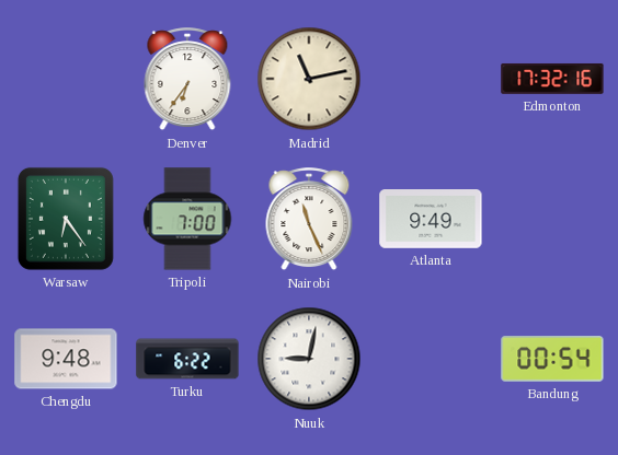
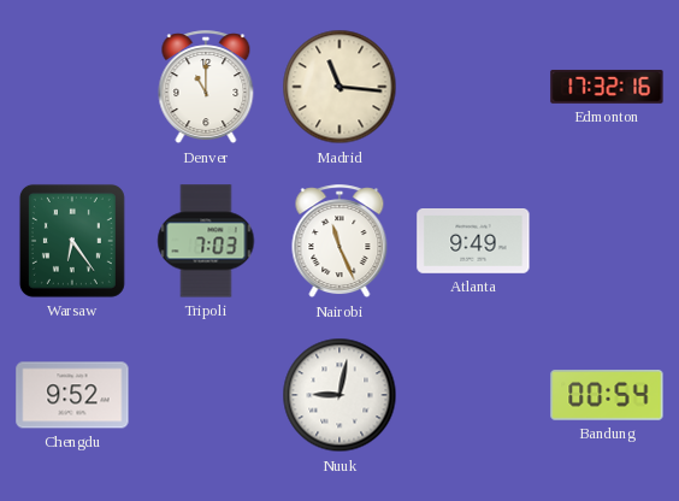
Denver: 6:36 -> 11:00 (206, 88)
Madrid: 11:13 -> 11:16 (339, 87)
Tripoli: 7:00 -> 7:03 (206, 241)
Chengdu: 9:48 -> 9:52 (72, 395)
Turku: 6:22 -> none (187, 359)
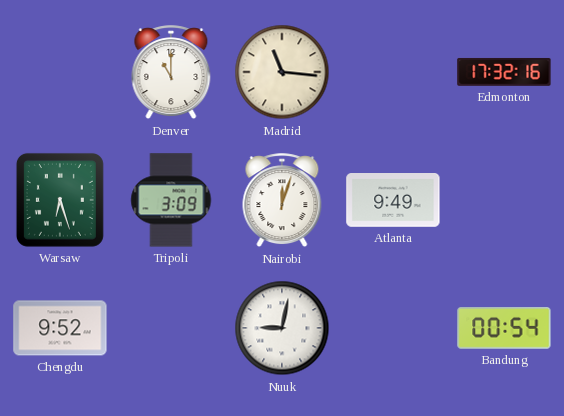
Warsaw: 6:24 -> 6:27 (60, 200)
Tripoli: 7:03 -> 3:09 (171, 200)
Nairobi: 11:26 -> 12:03 (282, 201)
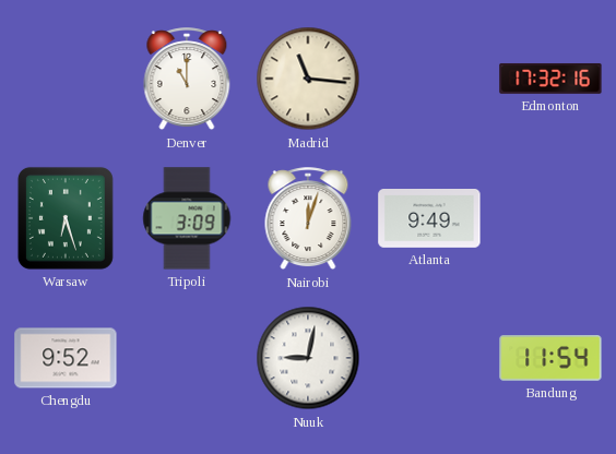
Bandung: 00:54 -> 11:54 (550, 359)
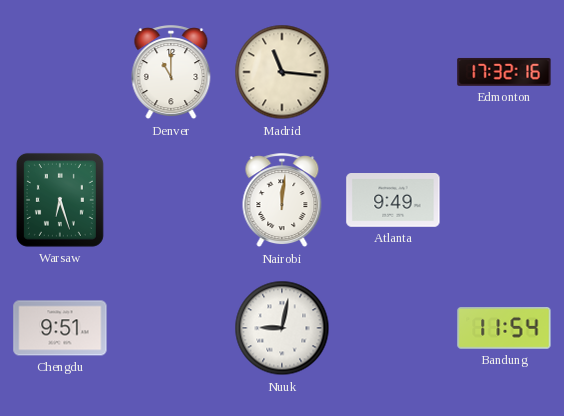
Tripoli: 3:09 -> none (187, 218)
Nairobi: 12:03 -> 12:01 (282, 201)
Chengdu: 9:52 -> 9:51 (60, 328)
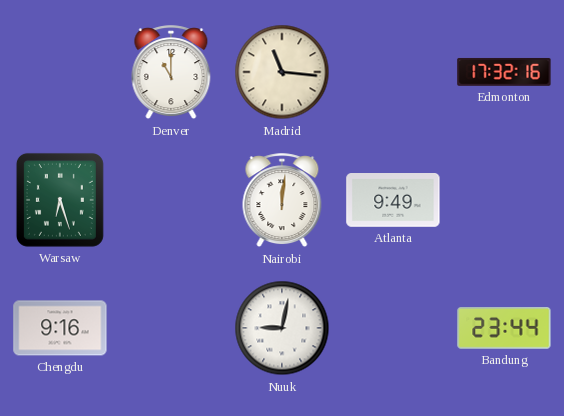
Chengdu: 9:51 -> 9:16 (60, 328)
Bandung: 11:54 -> 23:44 (504, 329)
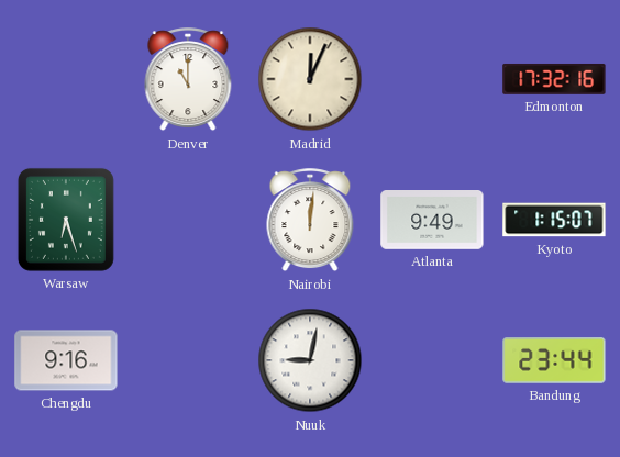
Madrid: 11:16 -> 12:04 (310, 79)
Kyoto: none -> 1:15 (554, 220)
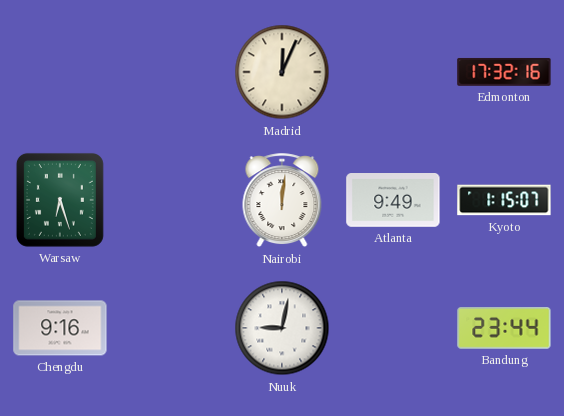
Denver: 11:00 -> none (188, 80)
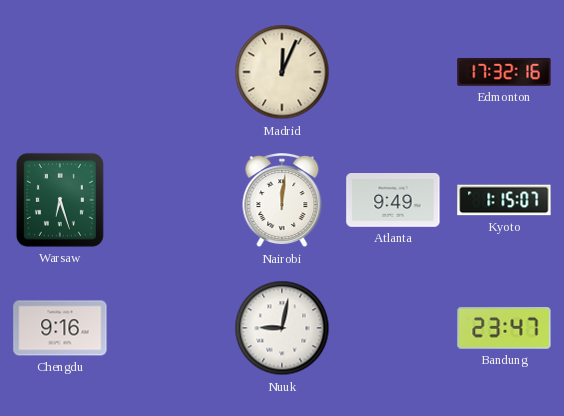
Bandung: 23:44 -> 23:47 (504, 329)
